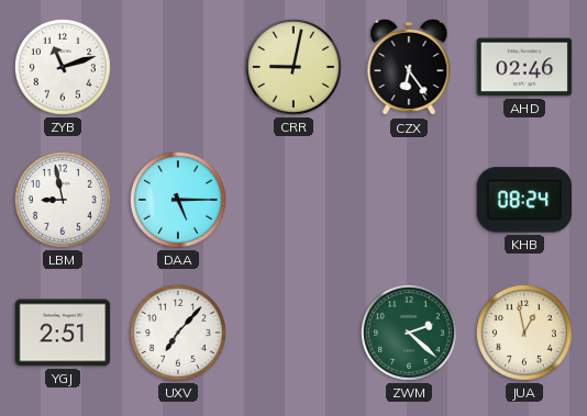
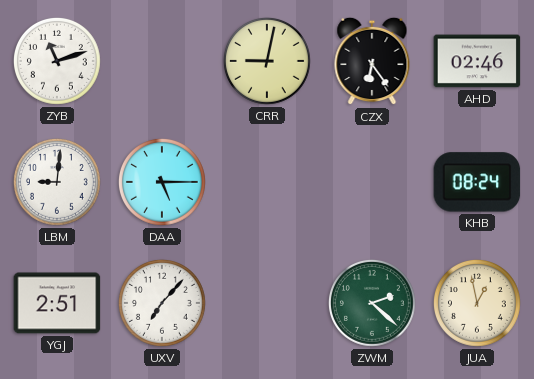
LBM: 8:58 -> 9:01 (57, 182)
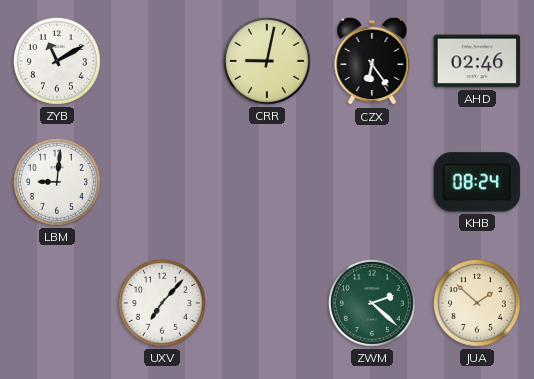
ZYB: 11:12 -> 11:10 (57, 61)
DAA: 5:15 -> none (162, 182)
YGJ: 2:51 -> none (57, 303)
JUA: 12:58 -> 1:52 (477, 303)
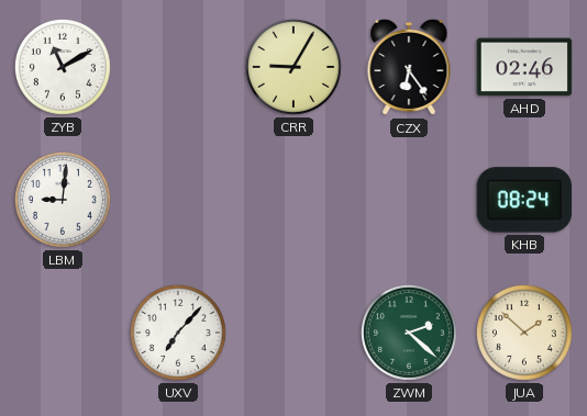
CRR: 9:02 -> 9:05 (293, 67)
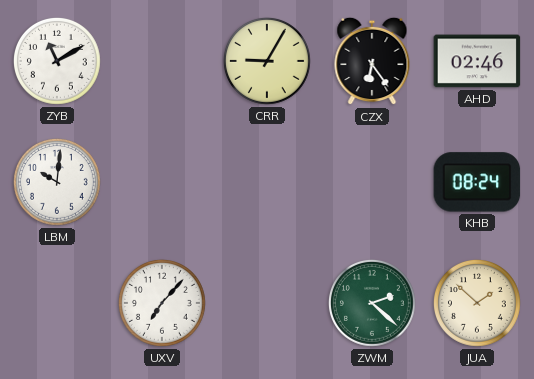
LBM: 9:01 -> 10:01 (57, 182)
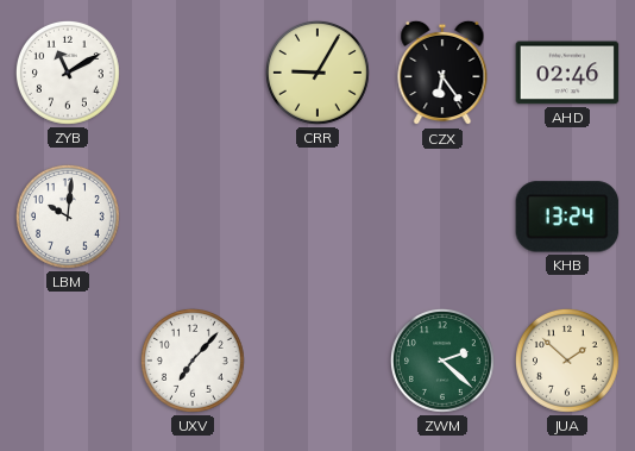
KHB: 08:24 -> 13:24 (567, 217)
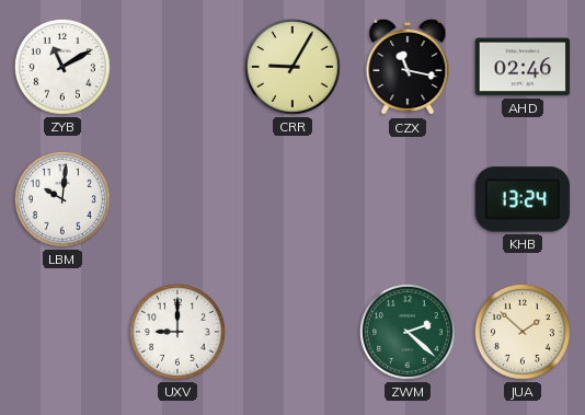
CZX: 6:24 -> 11:17 (408, 67)
UXV: 7:07 -> 9:00 (177, 332)
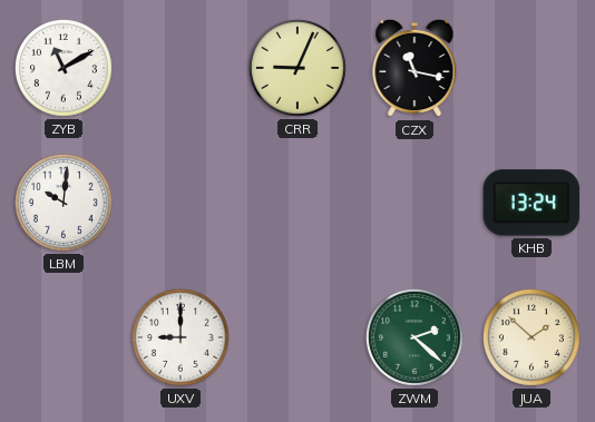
CRR: 9:05 -> 9:04 (297, 68)
AHD: 02:46 -> none (523, 67)
